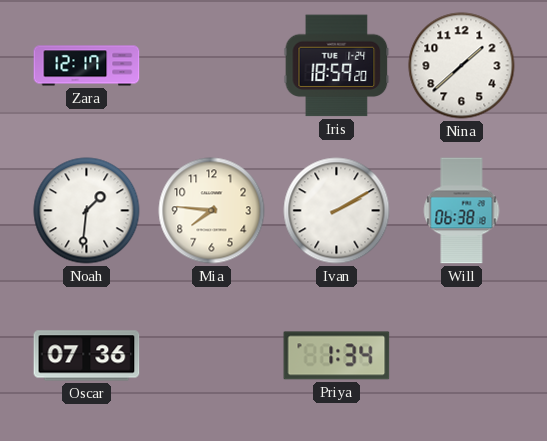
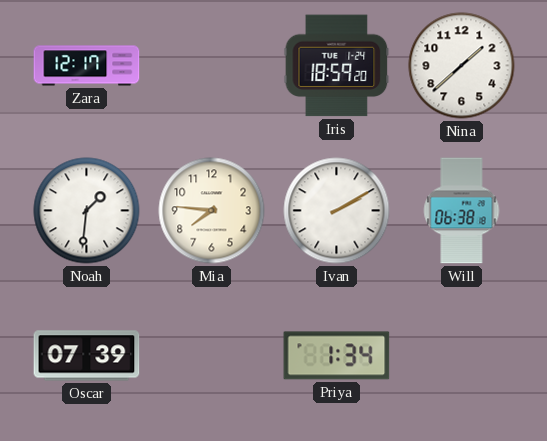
Oscar: 07:36 -> 07:39 (87, 356)
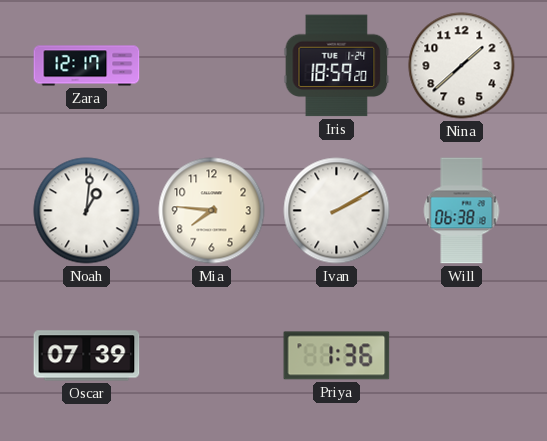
Noah: 1:31 -> 1:01 (87, 211)
Priya: 1:34 -> 1:36 (337, 356)
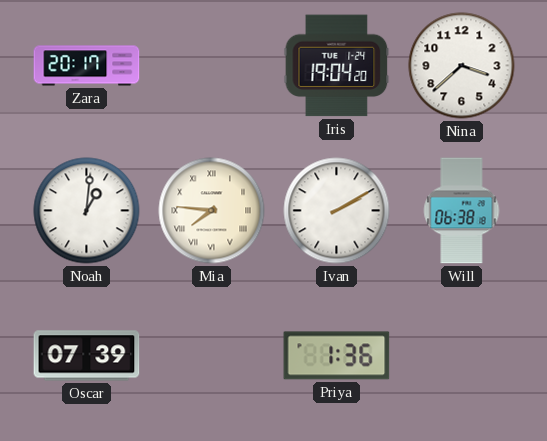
Zara: 12:17 -> 20:17 (87, 66)
Iris: 18:59 -> 19:04 (337, 66)
Nina: 1:38 -> 3:38 (462, 66)
Mia numerals: Arabic -> Roman (212, 211)
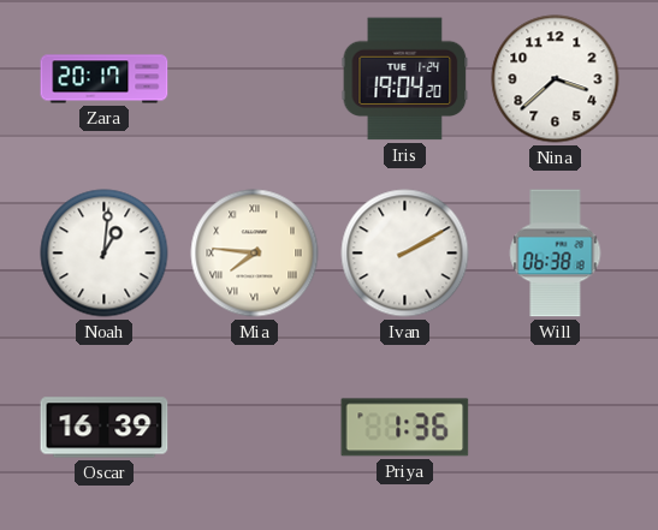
Oscar: 07:39 -> 16:39 (105, 428)
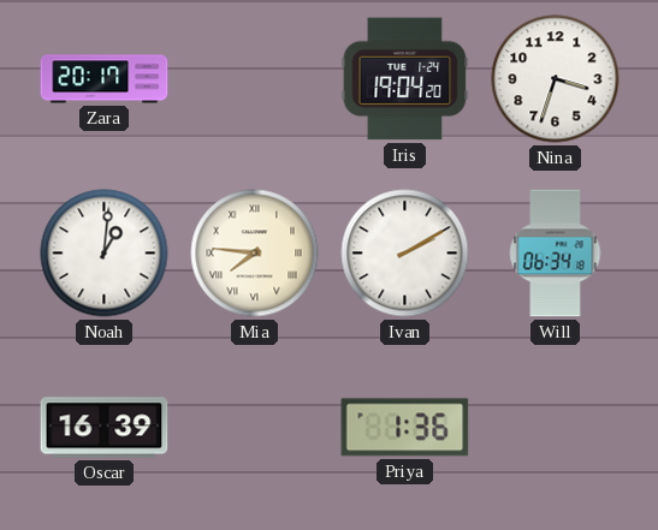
Nina: 3:38 -> 3:33 (556, 79)
Will: 06:38 -> 06:34 (556, 254)
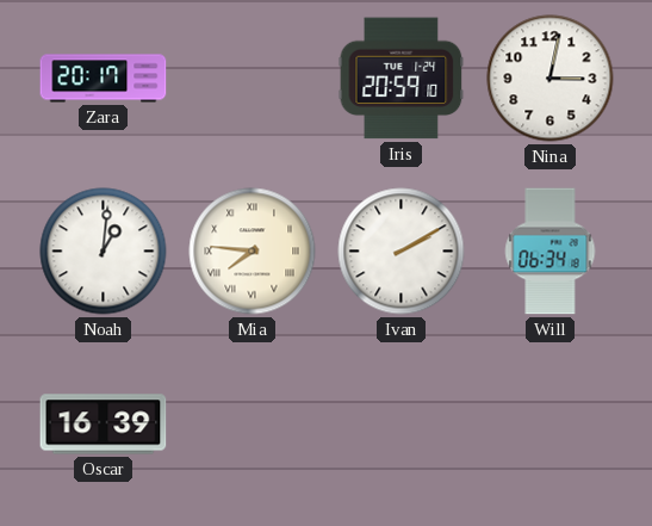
Iris: 19:04 -> 20:59 (402, 79)
Nina: 3:33 -> 3:02 (551, 79)
Priya: 1:36 -> none (405, 428)
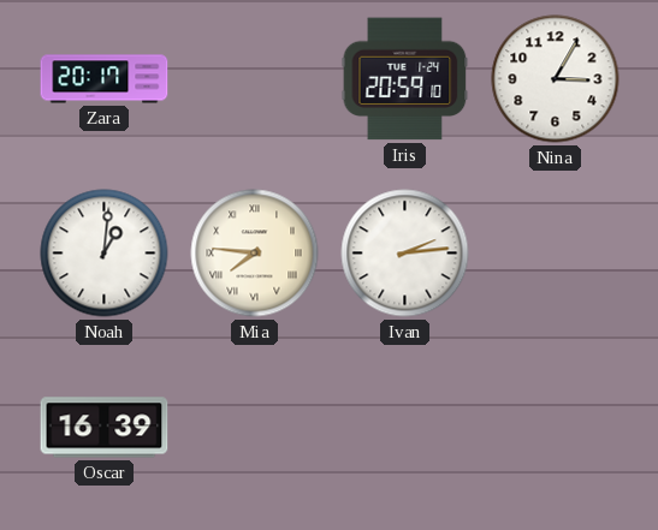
Nina: 3:02 -> 3:05 (556, 79)
Ivan: 2:10 -> 2:14 (405, 254)
Will: 06:34 -> none (551, 252)
